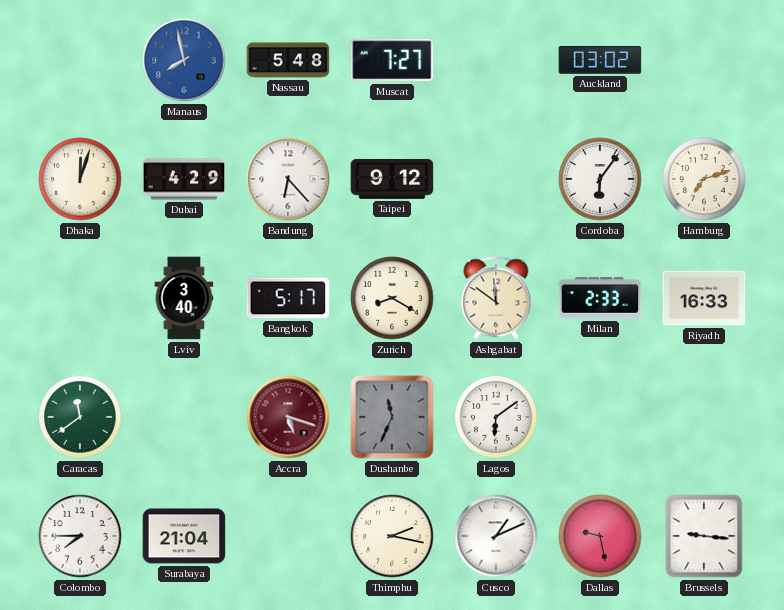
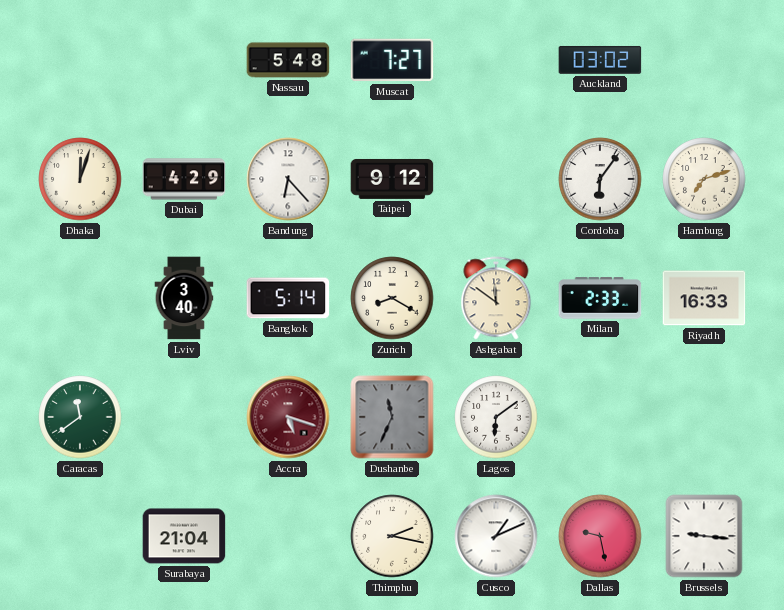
Manaus: 7:58 -> none (184, 60)
Bangkok: 5:17 -> 5:14 (288, 298)
Colombo: 7:45 -> none (80, 536)
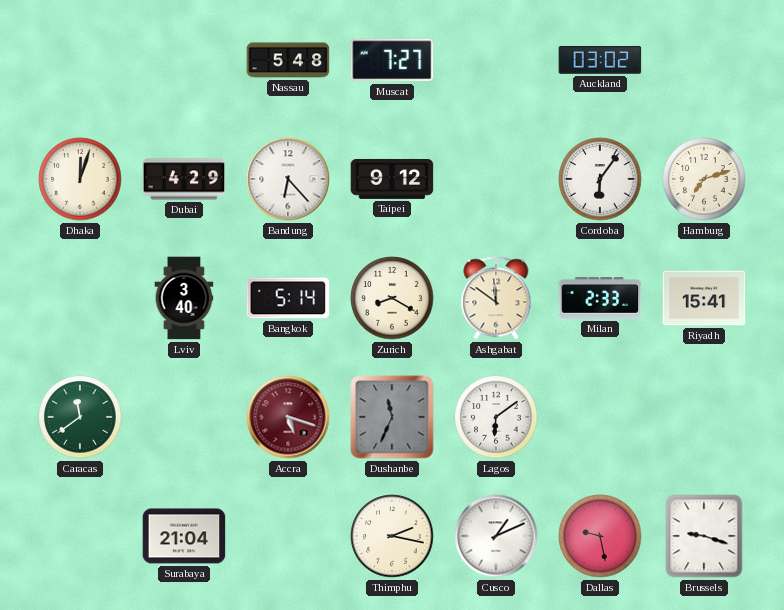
Riyadh: 16:33 -> 15:41 (704, 298)
Brussels: 9:16 -> 9:18 (704, 536)
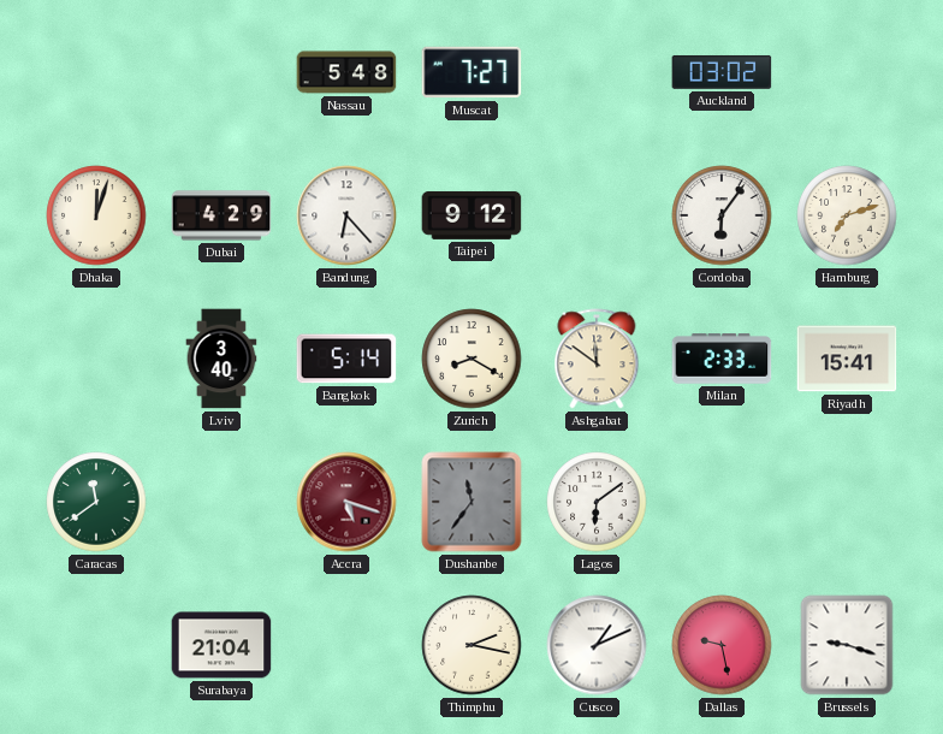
Dushanbe: 11:34 -> 11:36 (471, 502)
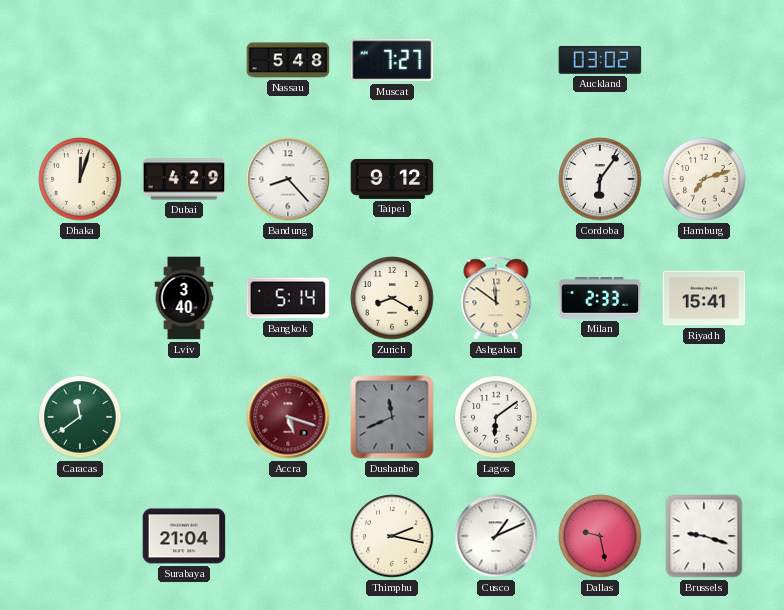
Bandung: 6:23 -> 8:23 (288, 179)
Dushanbe: 11:36 -> 11:41 (392, 417)
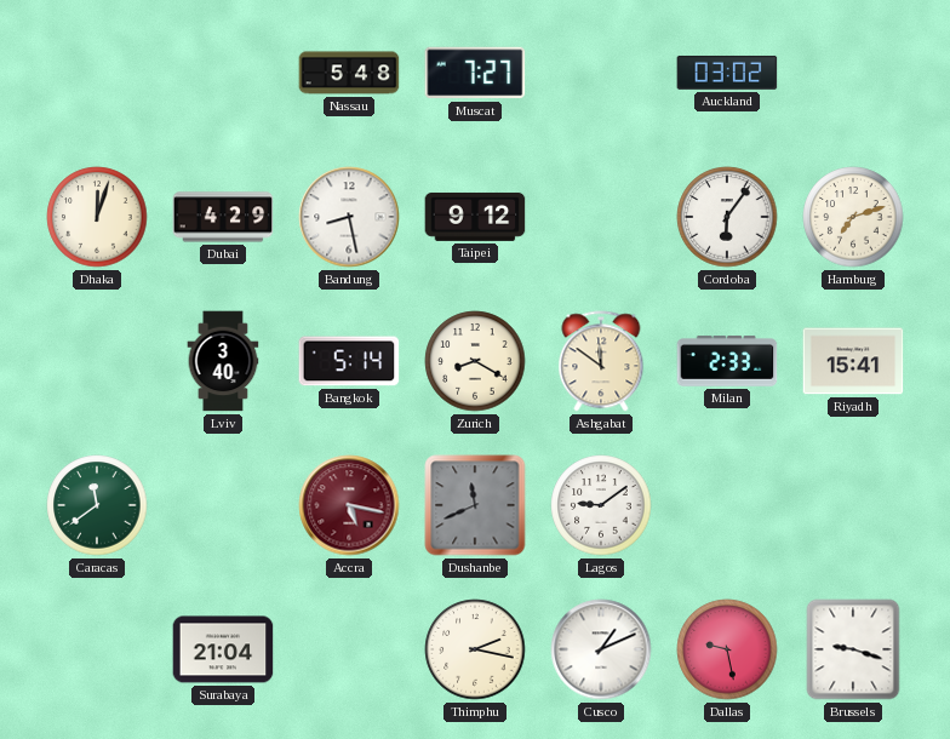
Bandung: 8:23 -> 8:28 (349, 217)
Accra: 5:18 -> 5:17 (349, 505)
Lagos: 6:09 -> 9:09 (601, 505)
